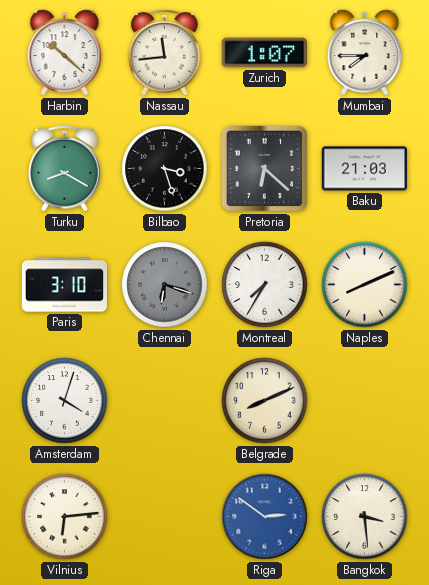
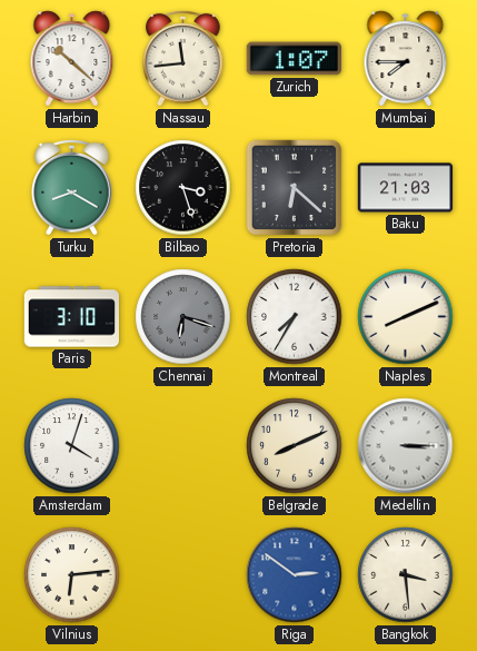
Medellin: none -> 3:15 (406, 446)
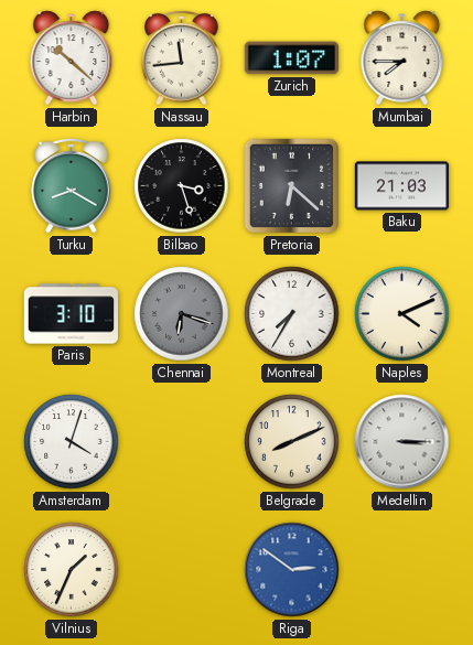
Naples: 8:11 -> 4:11 (402, 314)
Vilnius: 6:14 -> 1:34 (72, 570)
Bangkok: 3:29 -> none (406, 575)
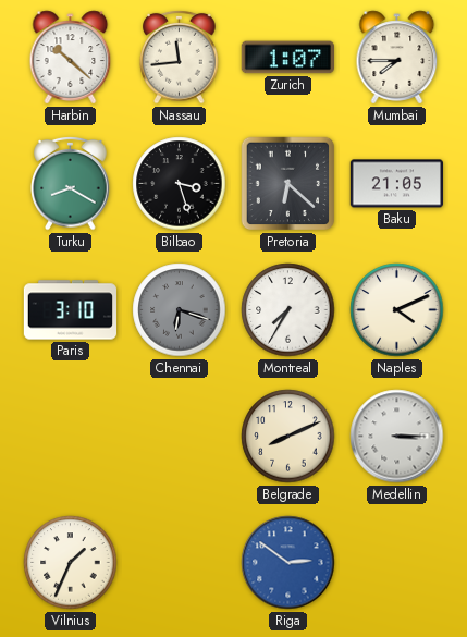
Baku: 21:03 -> 21:05 (396, 184)
Amsterdam: 4:03 -> none (72, 442)
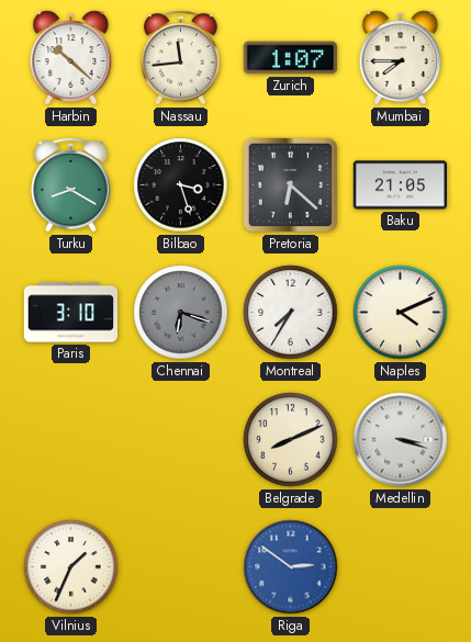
Medellin: 3:15 -> 3:18 (401, 440)
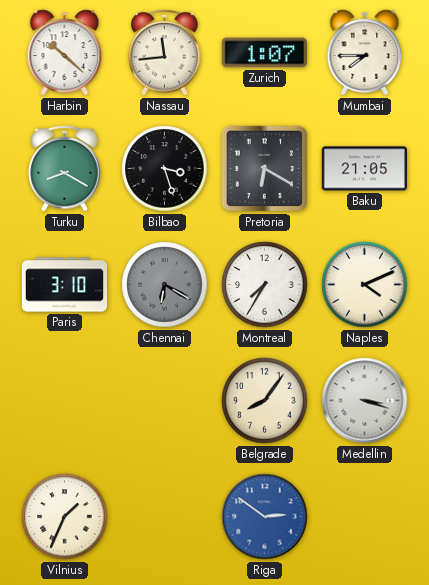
Pretoria: 6:22 -> 6:20 (265, 169)
Chennai: 6:18 -> 6:20 (165, 285)
Belgrade: 8:11 -> 8:06 (265, 401)
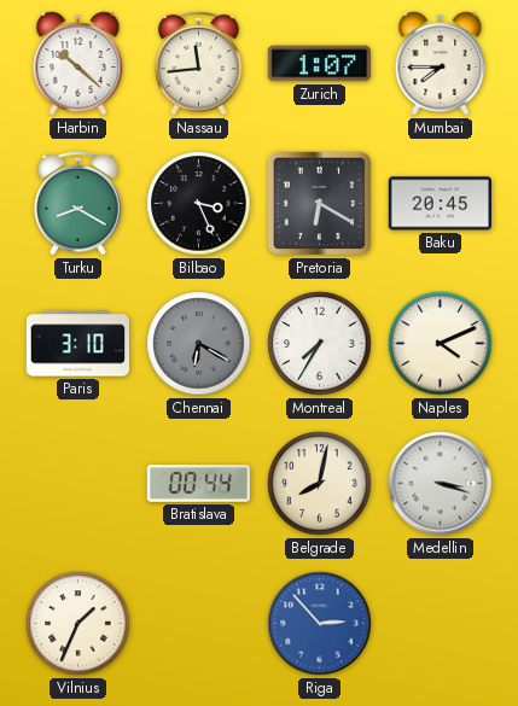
Bilbao: 3:27 -> 3:26 (199, 204)
Baku: 21:05 -> 20:45 (440, 204)
Bratislava: none -> 00:44 (198, 484)
Belgrade: 8:06 -> 8:02 (320, 484)
Riga: 2:51 -> 2:53 (320, 624)
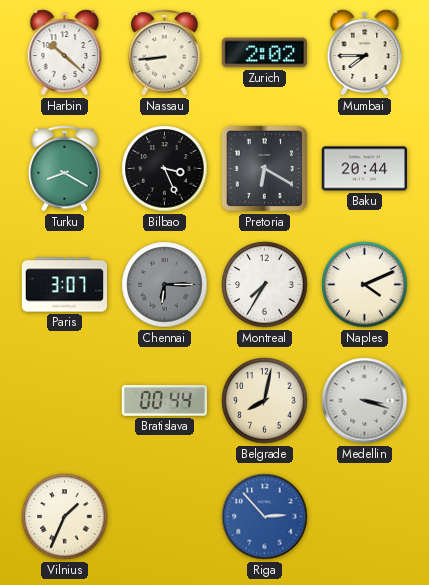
Nassau: 11:44 -> 8:44 (165, 52)
Zurich: 1:07 -> 2:02 (264, 53)
Baku: 20:45 -> 20:44 (364, 169)
Paris: 3:10 -> 3:07 (65, 285)
Chennai: 6:20 -> 6:15 (165, 285)
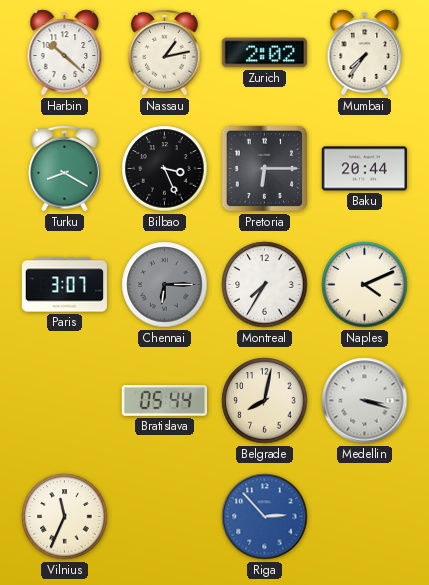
Nassau: 8:44 -> 1:13 (165, 52)
Mumbai: 7:45 -> 7:36 (365, 53)
Pretoria: 6:20 -> 6:15 (265, 169)
Bratislava: 00:44 -> 05:44 (164, 401)
Vilnius: 1:34 -> 11:34 (65, 517)
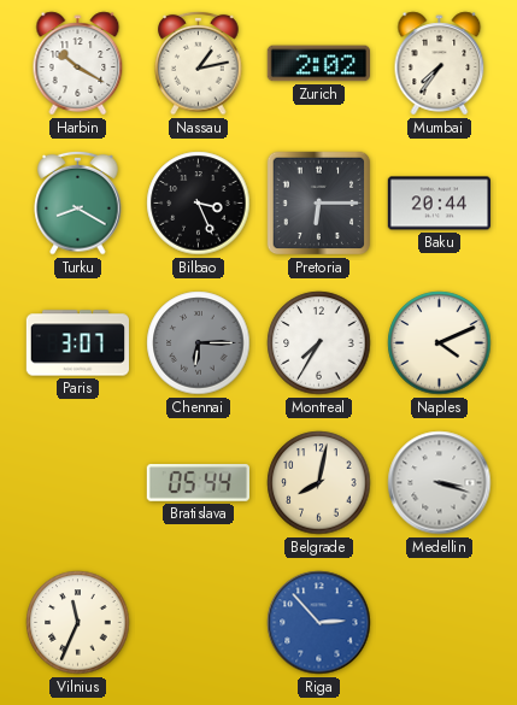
Harbin: 10:22 -> 10:20 (78, 64)
